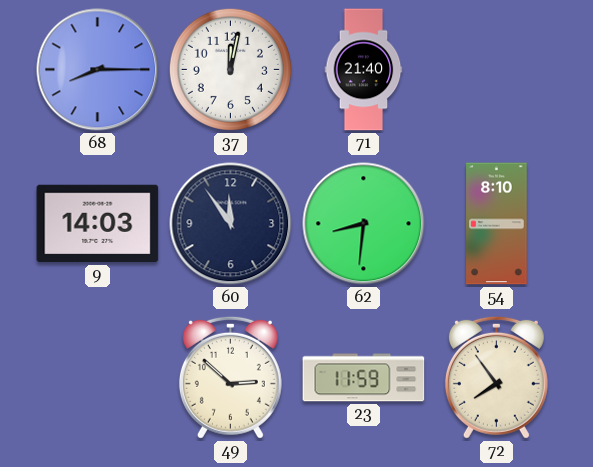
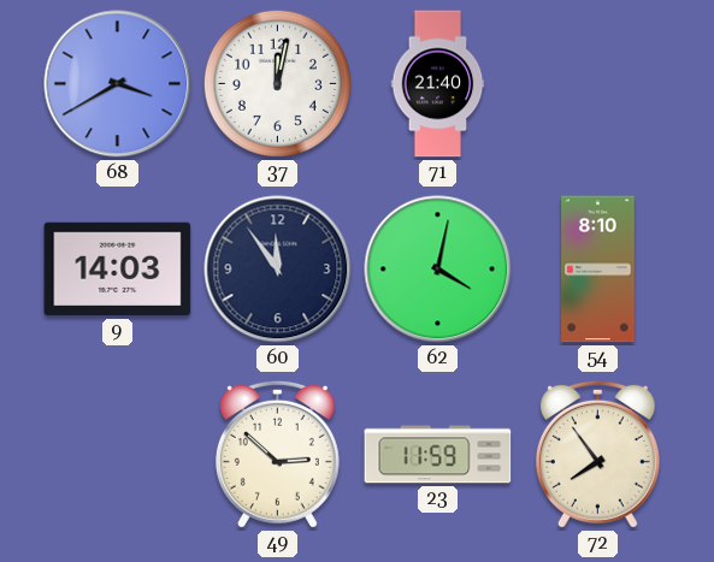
68: 8:15 -> 3:40 (118, 84)
62: 8:31 -> 4:02 (438, 270)
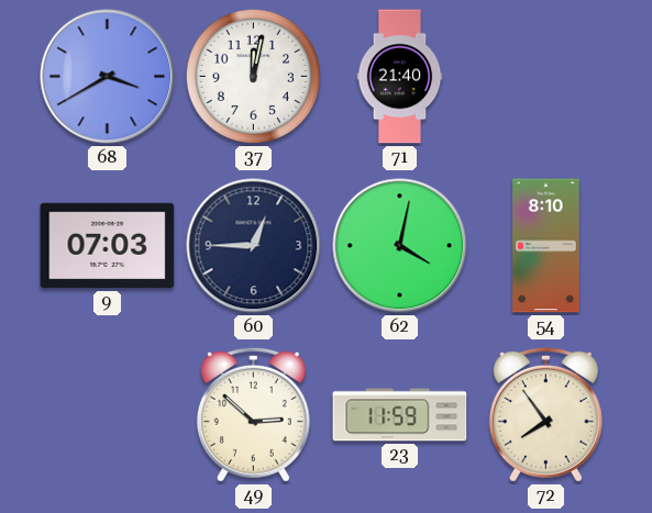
9: 14:03 -> 07:03 (108, 246)
60: 11:54 -> 12:45 (254, 246)
